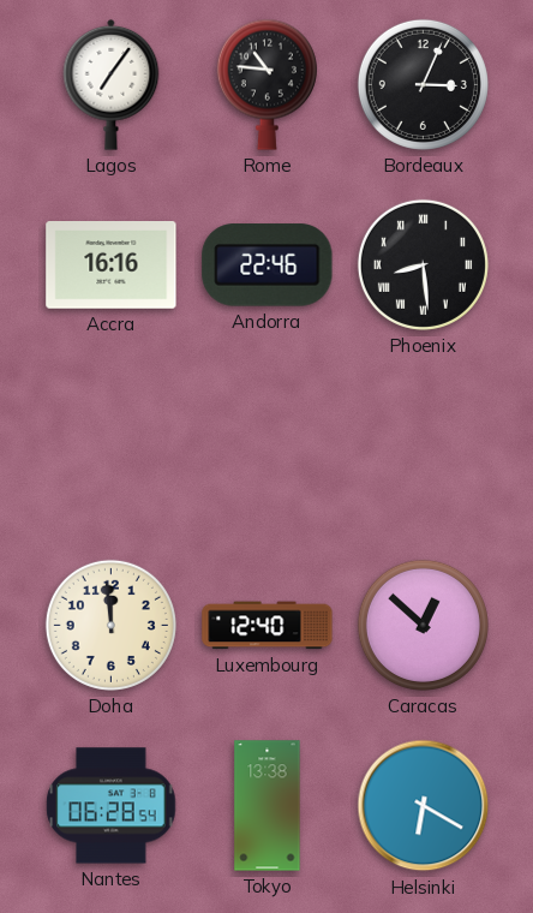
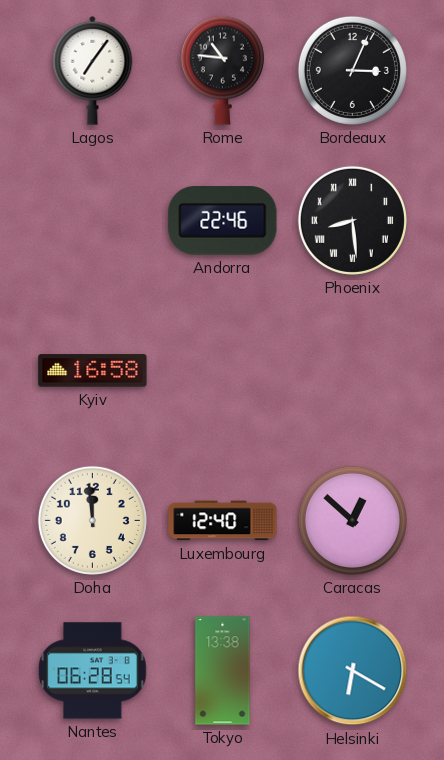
Accra: 16:16 -> none (112, 265)
Kyiv: none -> 16:58 (93, 371)
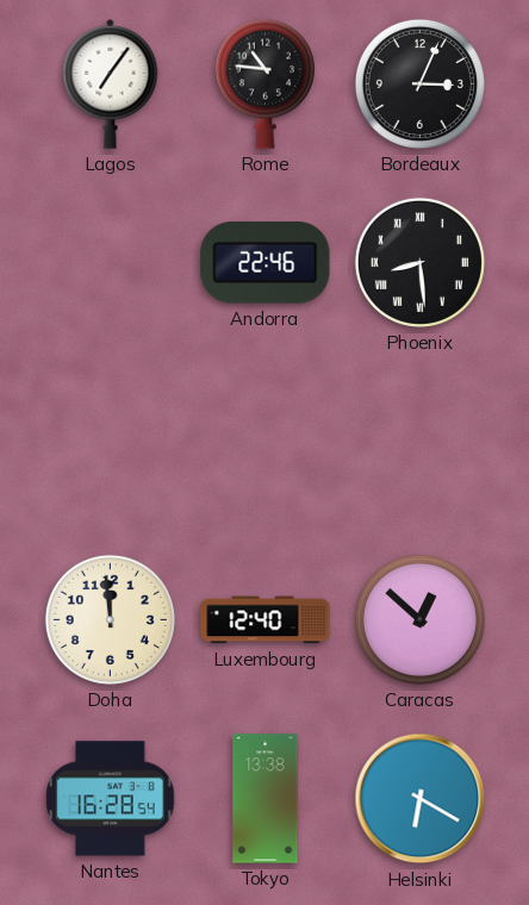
Kyiv: 16:58 -> none (93, 371)
Nantes: 06:28 -> 16:28 (111, 799)
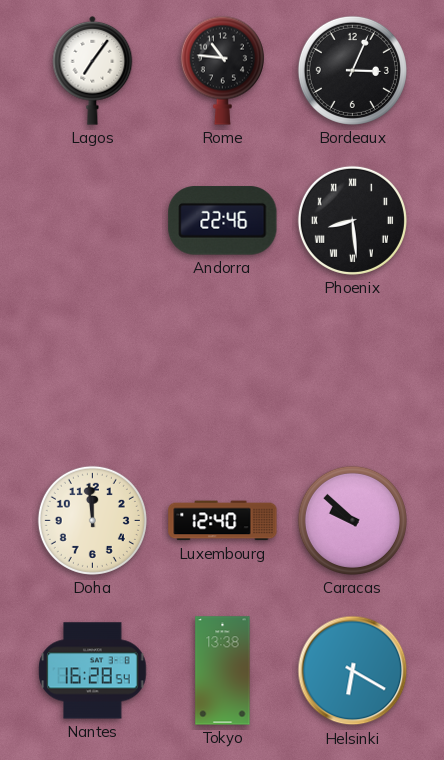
Caracas: 12:52 -> 9:52 (352, 520)
